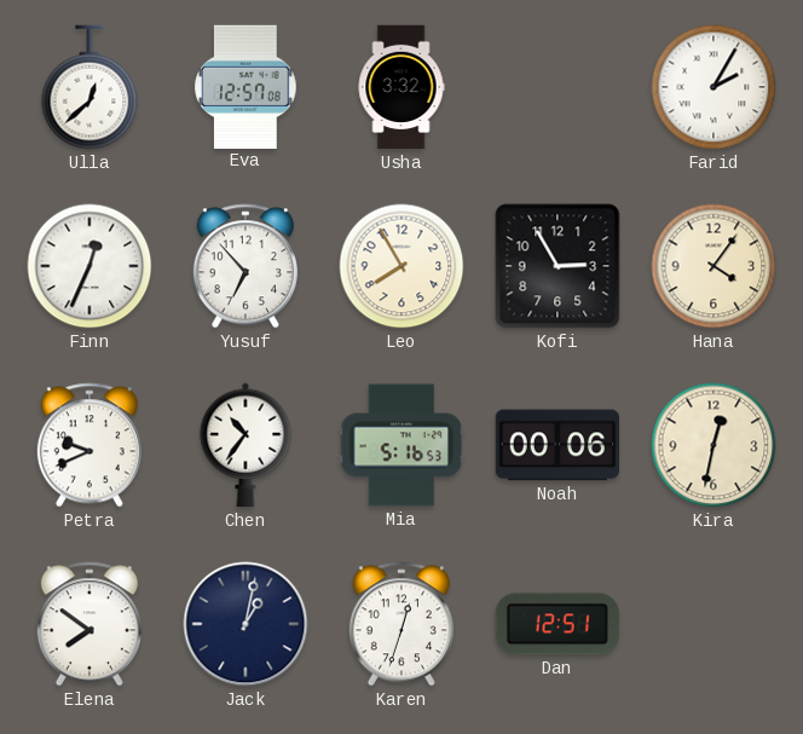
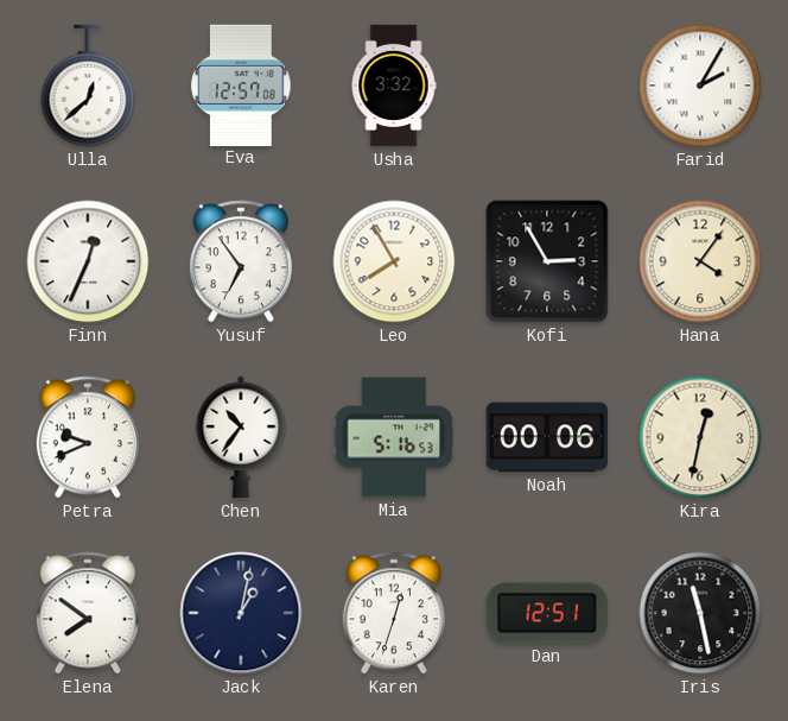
Yusuf: 6:53 -> 6:54 (241, 261)
Iris: none -> 11:28 (700, 613)
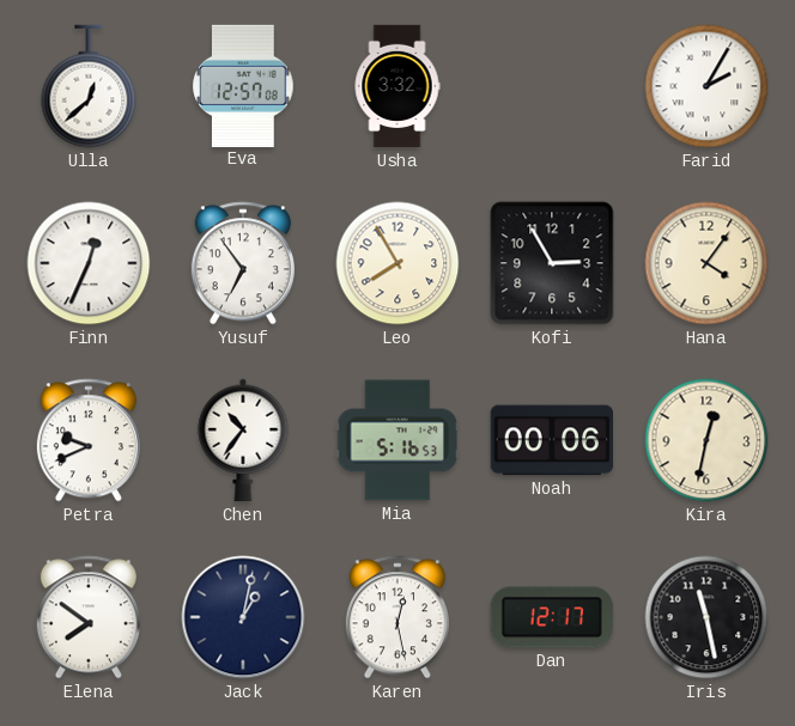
Karen: 12:33 -> 12:28 (397, 617)
Dan: 12:51 -> 12:17 (552, 617)
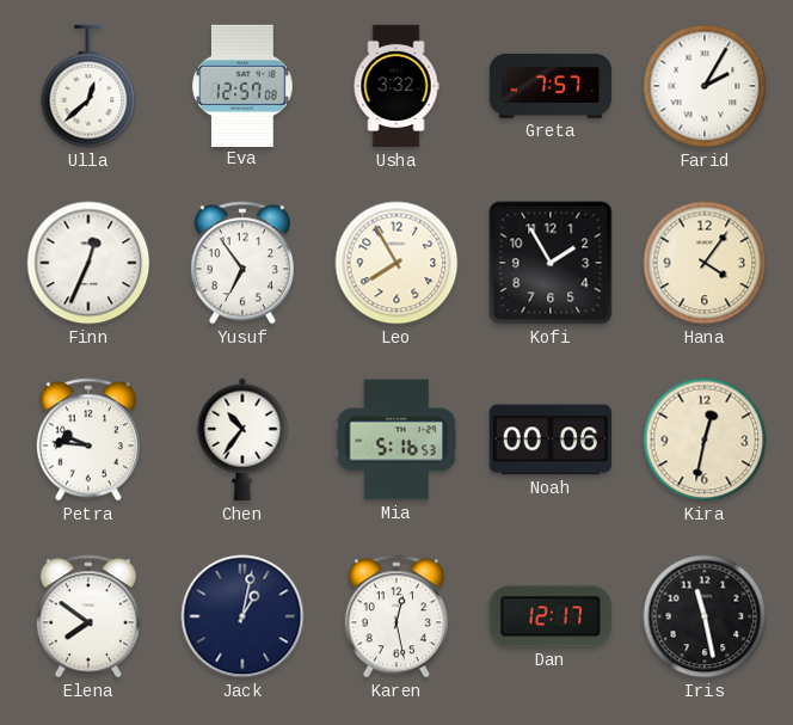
Greta: none -> 7:57 (551, 86)
Kofi: 2:55 -> 1:55 (551, 263)
Petra: 9:41 -> 9:46 (88, 440)
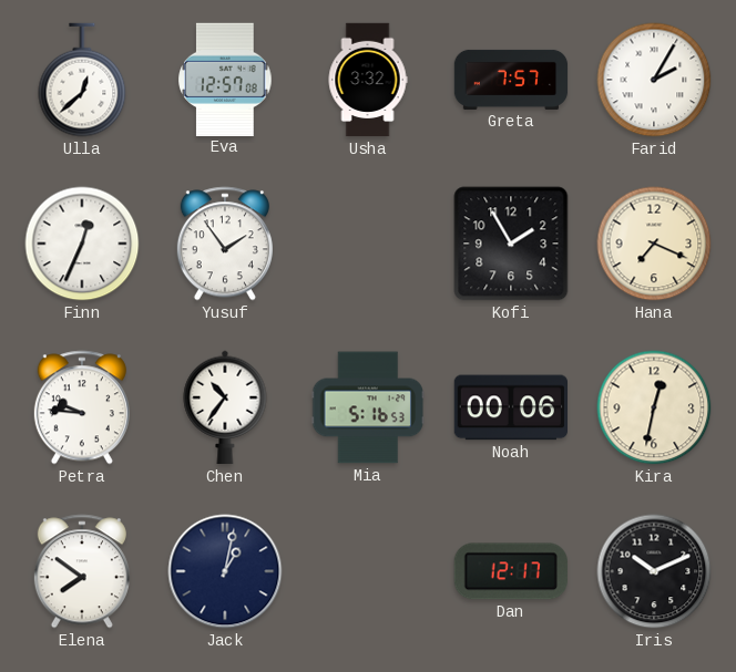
Yusuf: 6:54 -> 1:54 (225, 244)
Leo: 7:55 -> none (396, 263)
Hana: 4:06 -> 7:19 (654, 244)
Karen: 12:28 -> none (396, 616)
Iris: 11:28 -> 10:11 (654, 571)
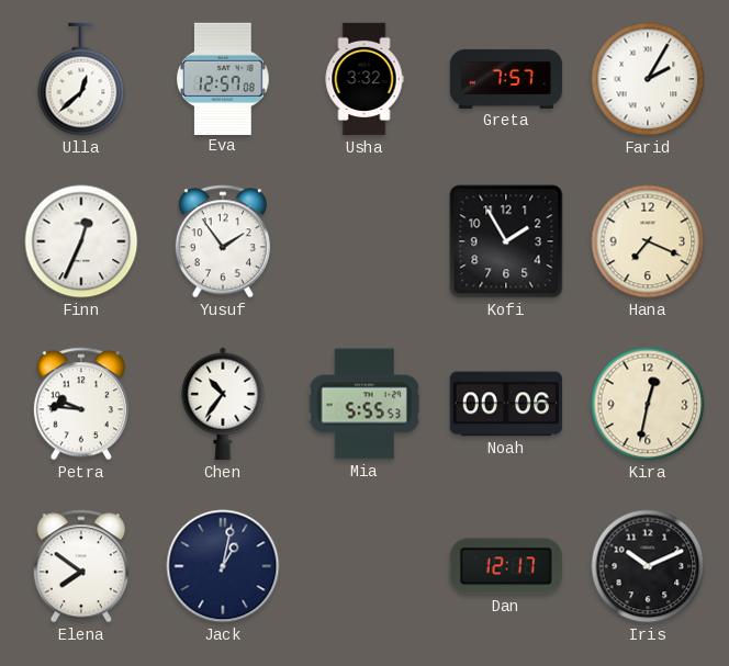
Mia: 5:16 -> 5:55 (365, 404)
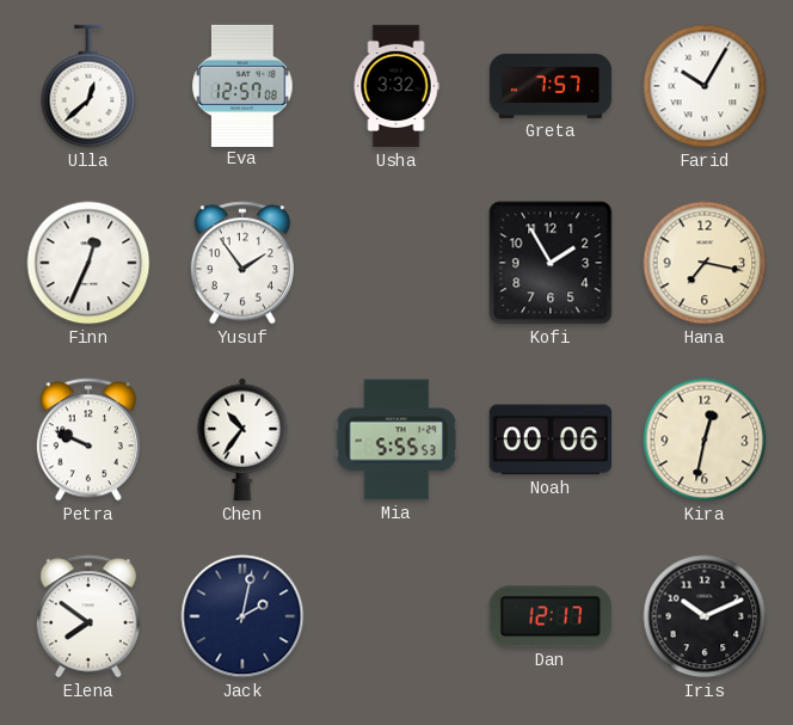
Farid: 2:05 -> 10:05 (705, 86)
Hana: 7:19 -> 7:17 (705, 263)
Petra: 9:46 -> 9:49 (88, 440)
Jack: 1:02 -> 2:02 (242, 616)
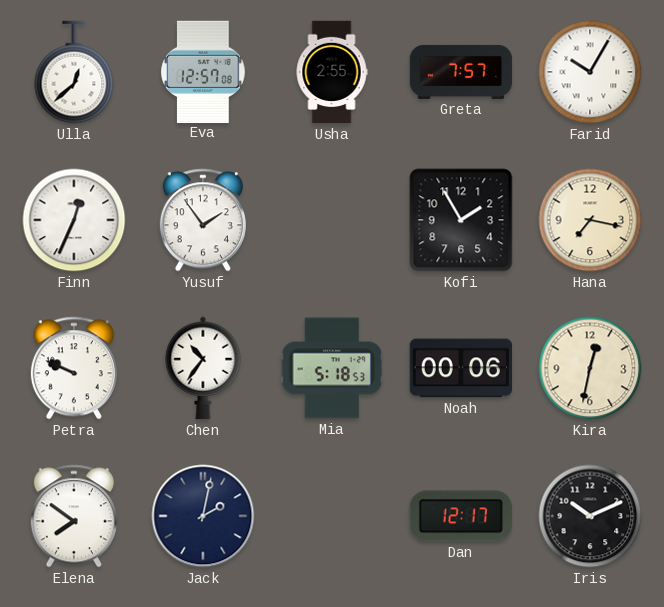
Usha: 3:32 -> 2:55 (332, 72)
Mia: 5:55 -> 5:18 (332, 368)
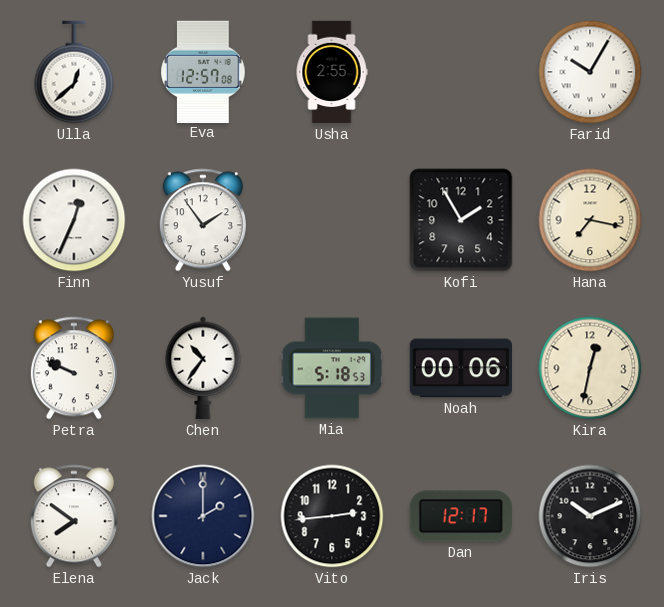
Greta: 7:57 -> none (461, 72)
Jack: 2:02 -> 2:00 (203, 516)
Vito: none -> 2:44 (332, 516)
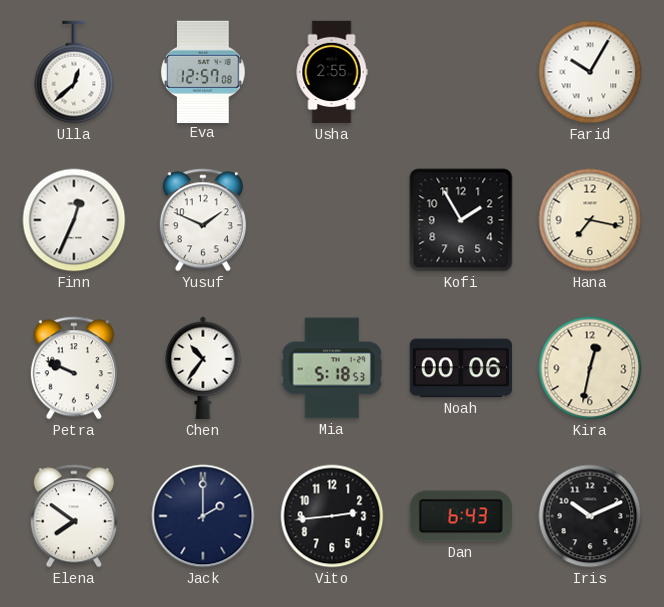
Yusuf: 1:54 -> 1:49 (203, 220)
Dan: 12:17 -> 6:43 (461, 516)
